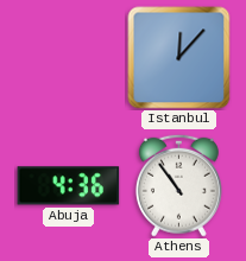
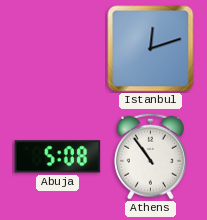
Istanbul: 12:07 -> 12:12 (151, 49)
Abuja: 4:36 -> 5:08 (58, 157)
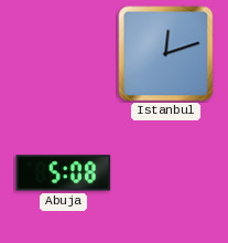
Athens: 10:54 -> none (150, 156)
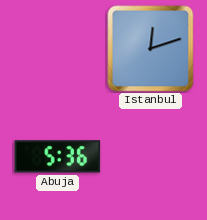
Abuja: 5:08 -> 5:36 (58, 157)
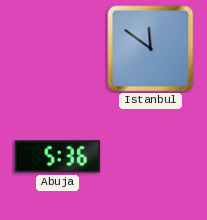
Istanbul: 12:12 -> 11:51 (151, 49)
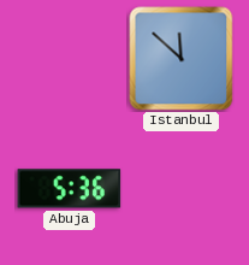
Istanbul: 11:51 -> 11:52 (182, 59)
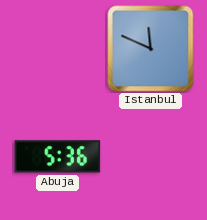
Istanbul: 11:52 -> 11:49 (151, 49)
